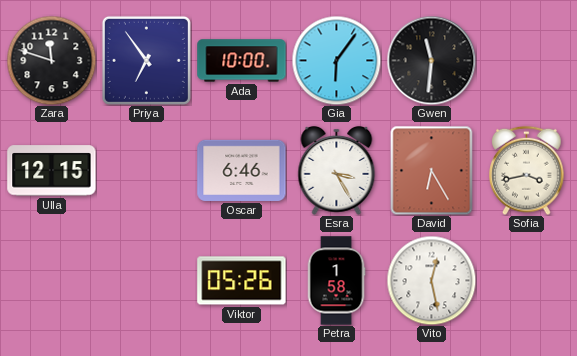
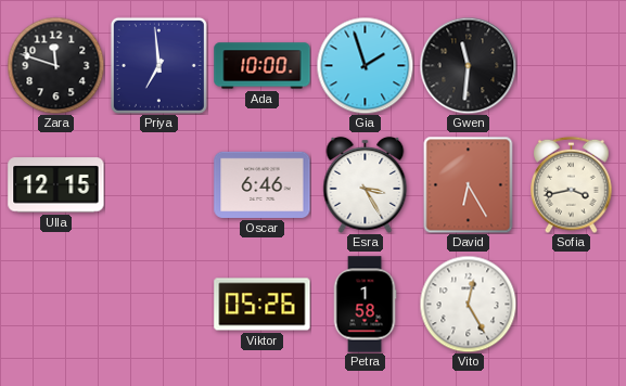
Priya: 6:54 -> 6:59 (158, 65)
Gia: 6:06 -> 1:57 (365, 65)
Vito: 12:28 -> 12:25 (468, 304)
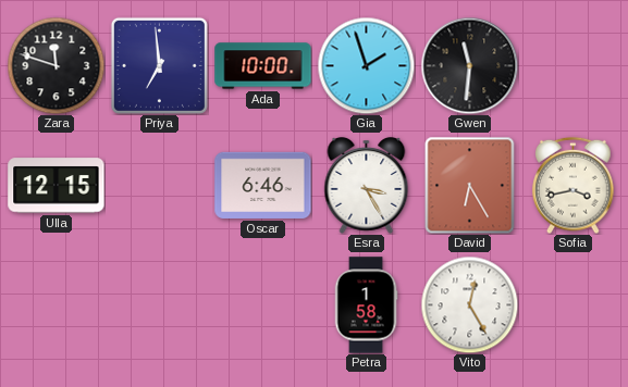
Viktor: 05:26 -> none (263, 305)
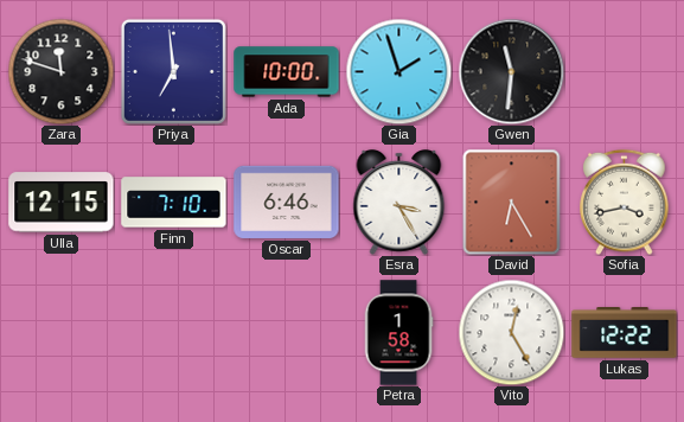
Finn: none -> 7:10 (174, 203)
Lukas: none -> 12:22 (625, 333)
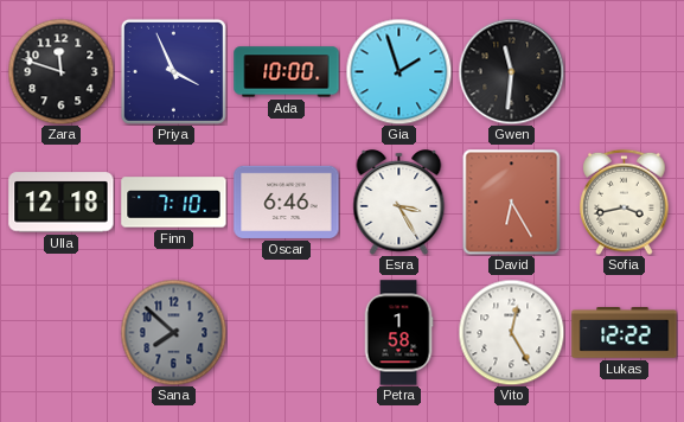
Priya: 6:59 -> 3:56 (173, 71)
Ulla: 12:15 -> 12:18 (62, 203)
Sana: none -> 7:52 (173, 332)
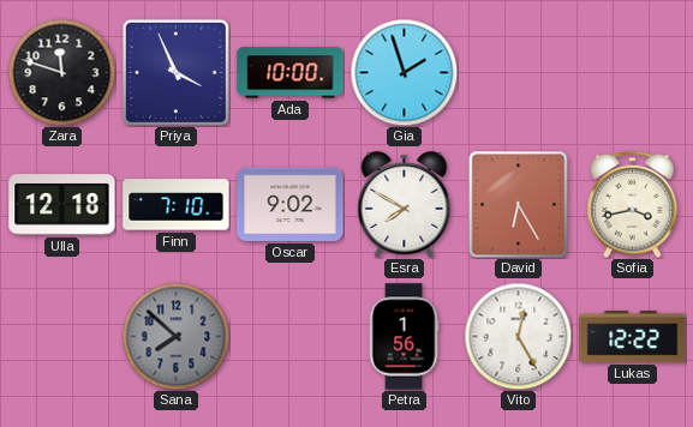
Gwen: 11:31 -> none (511, 71)
Oscar: 6:46 -> 9:02 (291, 204)
Esra: 3:25 -> 7:50 (405, 204)
Petra: 1:58 -> 1:56 (404, 337)
